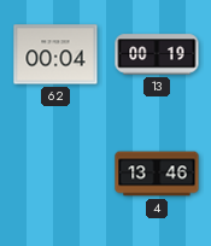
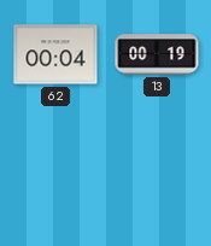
4: 13:46 -> none (157, 174)
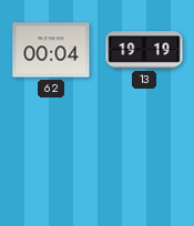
13: 00:19 -> 19:19 (144, 50)
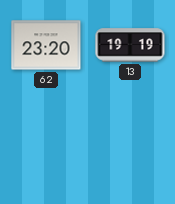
62: 00:04 -> 23:20 (46, 45)
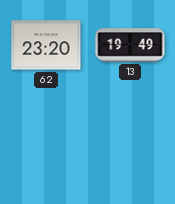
13: 19:19 -> 19:49 (130, 45)
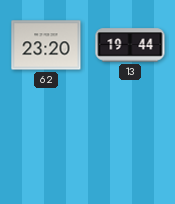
13: 19:49 -> 19:44 (130, 45)
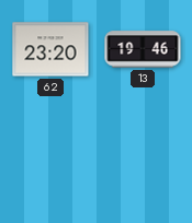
13: 19:44 -> 19:46 (143, 49)
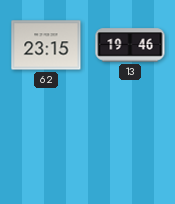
62: 23:20 -> 23:15 (46, 45)
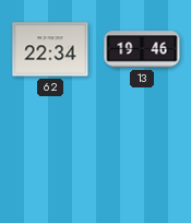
62: 23:15 -> 22:34 (50, 49)
